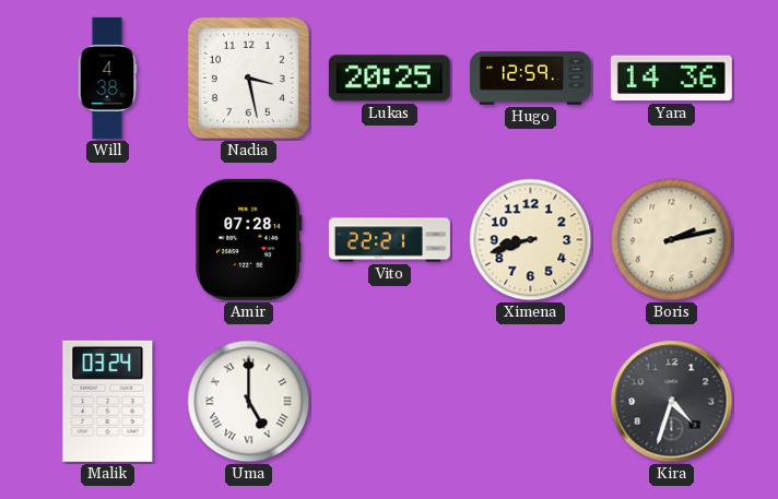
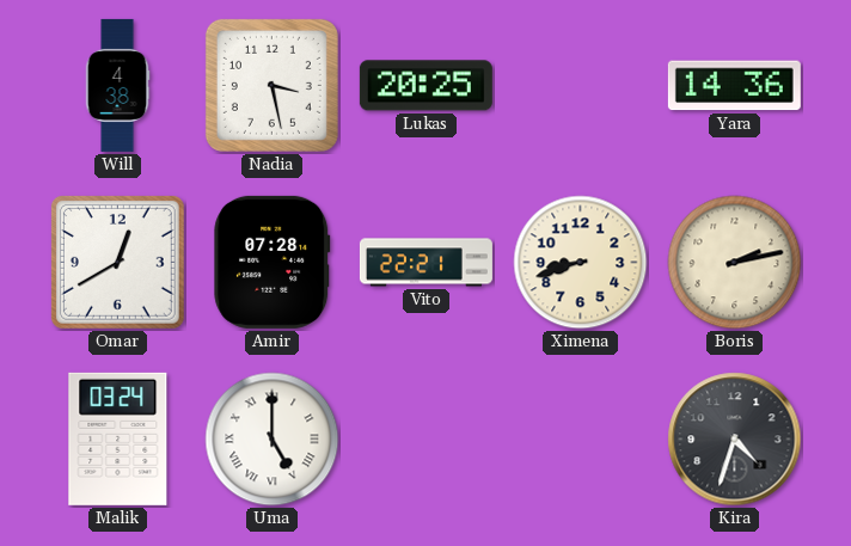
Hugo: 12:59 -> none (530, 79)
Omar: none -> 12:40 (117, 262)
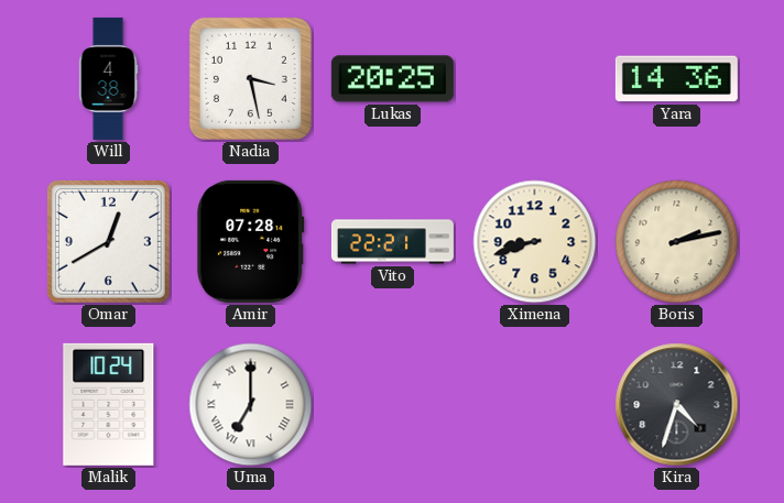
Malik: 03:24 -> 10:24 (109, 404)
Uma: 5:00 -> 7:00 (251, 405)
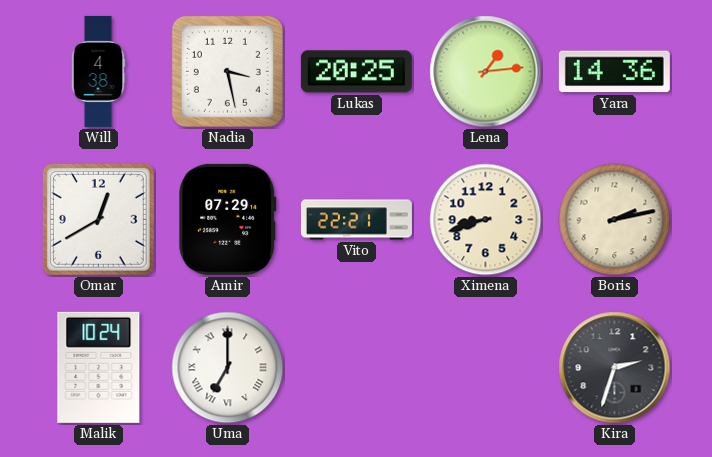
Lena: none -> 1:14 (486, 72)
Amir: 07:28 -> 07:29 (228, 219)
Kira: 4:33 -> 2:33 (615, 368)
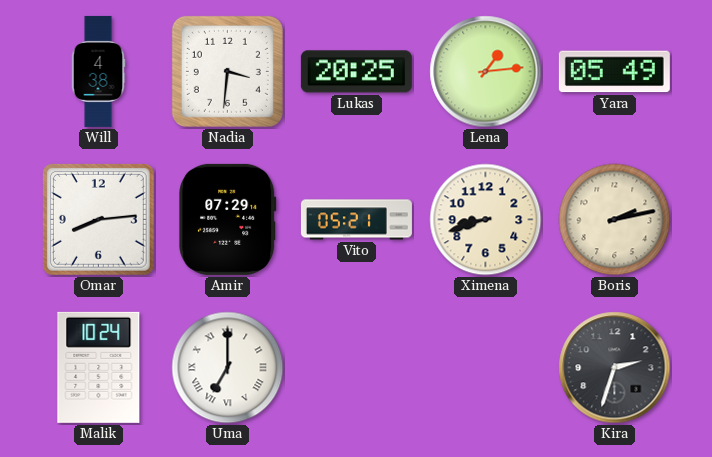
Nadia: 3:28 -> 3:31 (227, 71)
Yara: 14:36 -> 05:49 (614, 72)
Omar: 12:40 -> 8:14 (98, 219)
Vito: 22:21 -> 05:21 (356, 220)
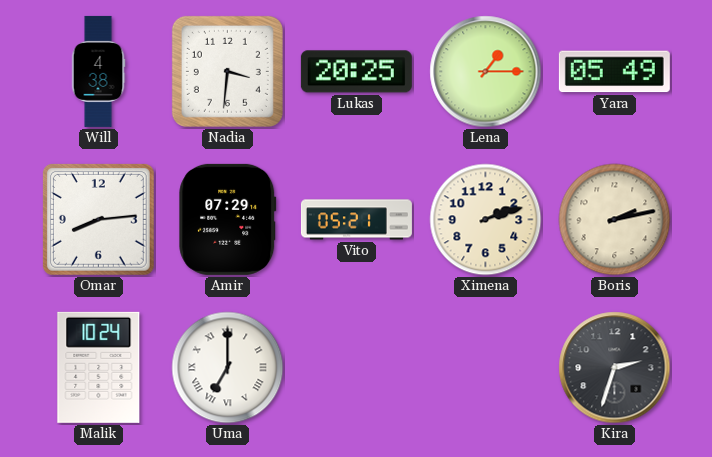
Lena: 1:14 -> 1:15 (486, 72)
Ximena: 8:42 -> 2:12 (486, 220)
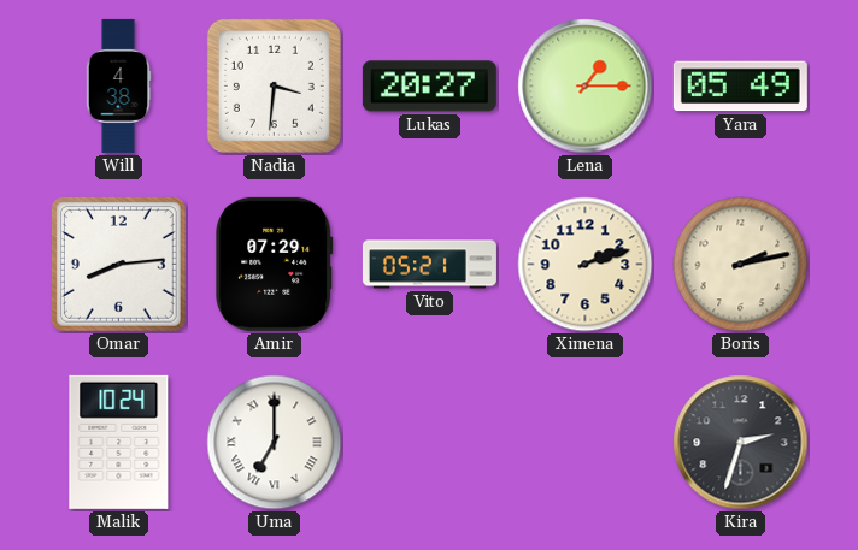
Lukas: 20:25 -> 20:27 (429, 87)
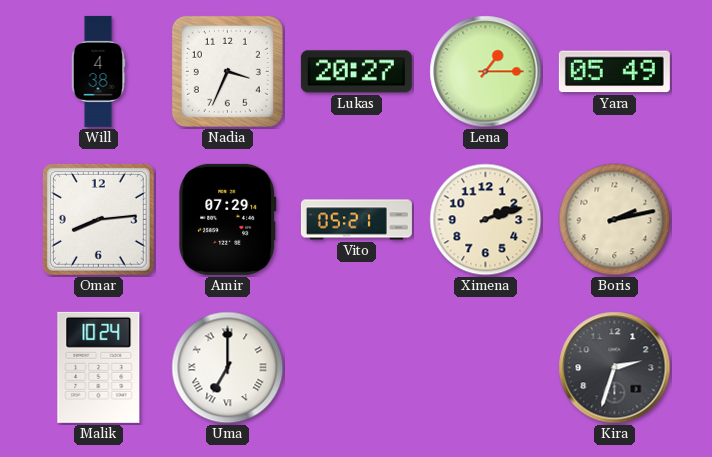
Nadia: 3:31 -> 3:34 (227, 71)
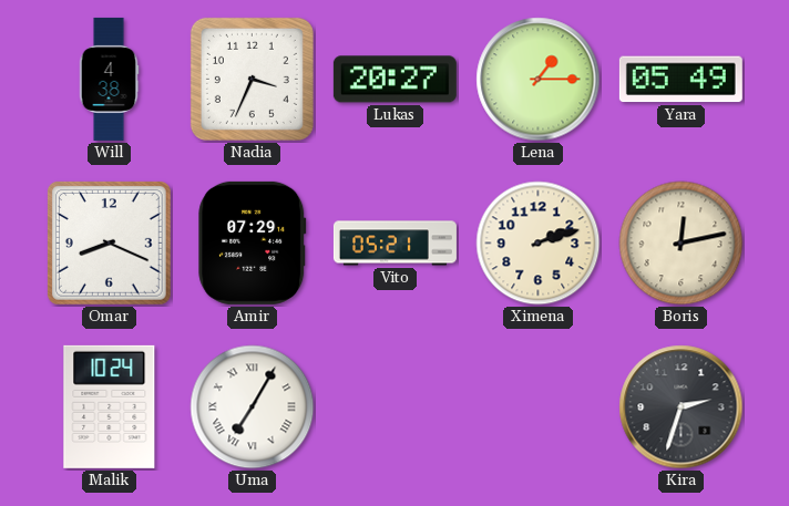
Omar: 8:14 -> 8:19 (109, 242)
Boris: 2:13 -> 12:13 (682, 244)
Uma: 7:00 -> 7:05 (253, 407)
